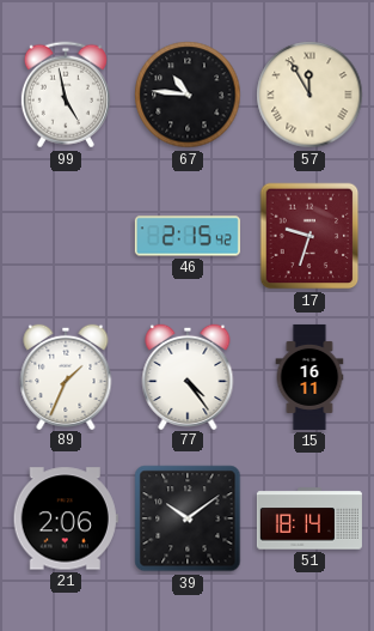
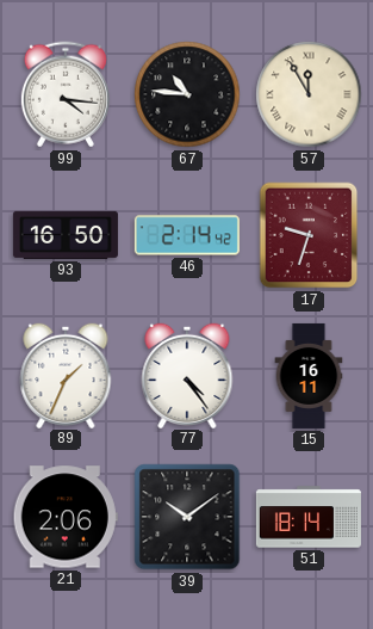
99: 4:58 -> 4:16 (66, 94)
93: none -> 16:50 (66, 235)
46: 2:15 -> 2:14 (187, 235)
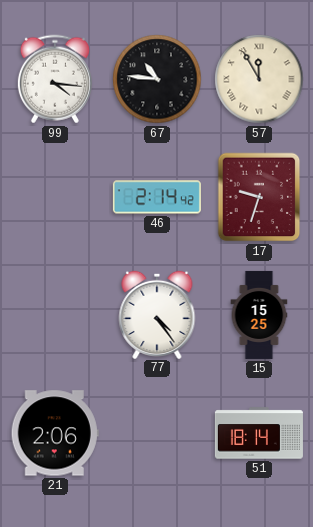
93: 16:50 -> none (66, 235)
89: 1:34 -> none (66, 375)
15: 16:11 -> 15:25 (259, 315)
39: 10:09 -> none (187, 517)
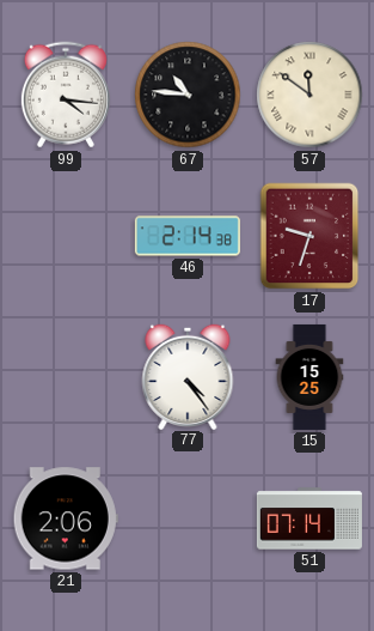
57: 11:55 -> 11:51 (309, 95)
46: 2:14:42 -> 2:14:38 (188, 236)
51: 18:14 -> 07:14 (309, 518)
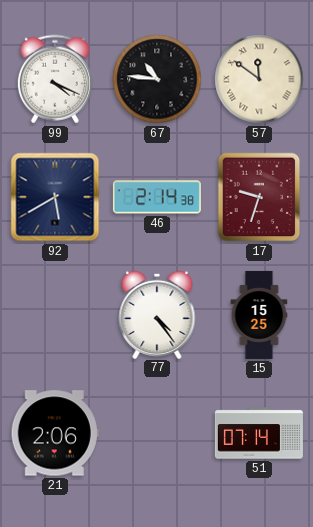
99: 4:16 -> 4:19 (55, 79)
92: none -> 5:40 (55, 197)
